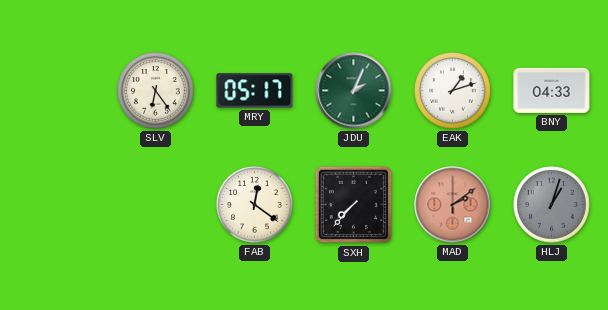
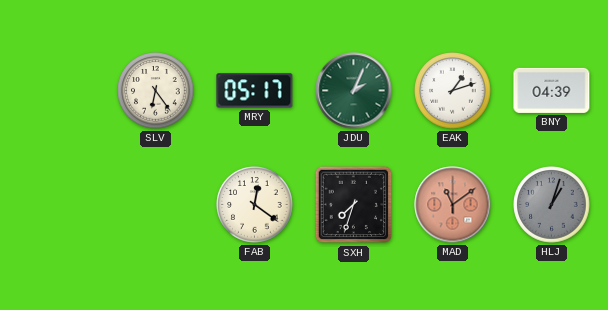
BNY: 04:33 -> 04:39 (552, 90)
SXH: 7:37 -> 7:33 (354, 205)
MAD: 2:09 -> 11:09 (453, 205)
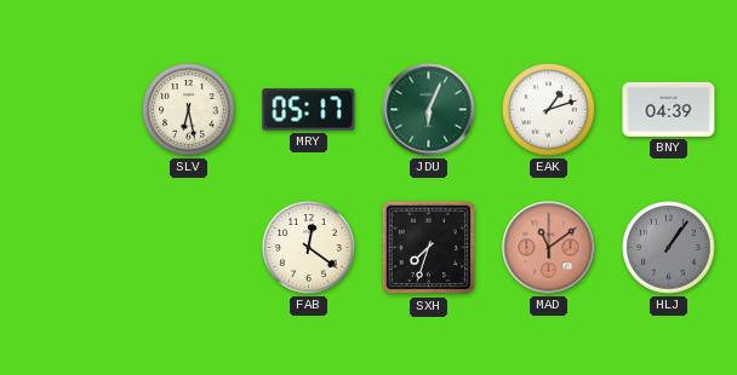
SLV: 6:24 -> 6:28 (189, 110)
JDU: 2:04 -> 6:04 (429, 110)
HLJ: 1:03 -> 1:06 (669, 248)
